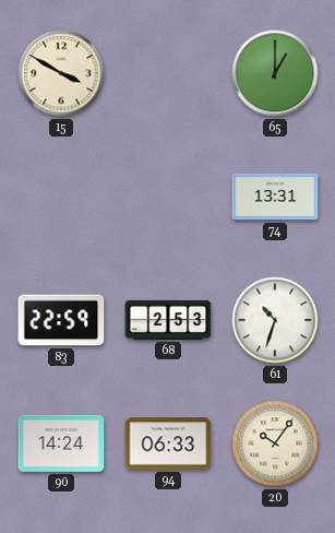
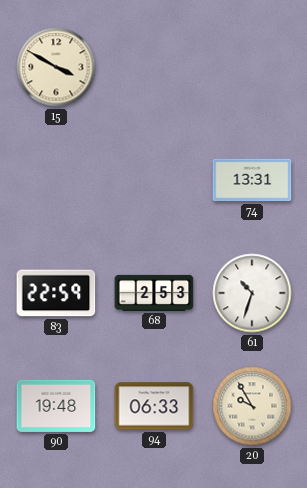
65: 1:00 -> none (275, 73)
90: 14:24 -> 19:48 (56, 406)
20: 10:06 -> 9:55 (252, 406)
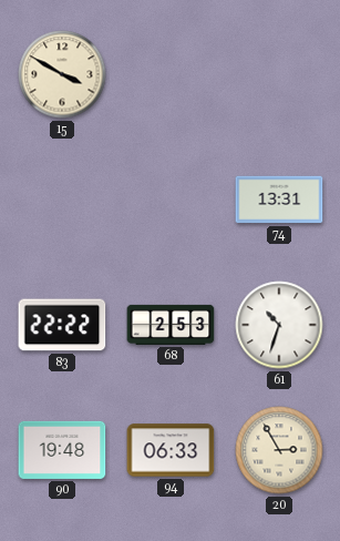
83: 22:59 -> 22:22 (62, 325)
20: 9:55 -> 2:55 (279, 450)
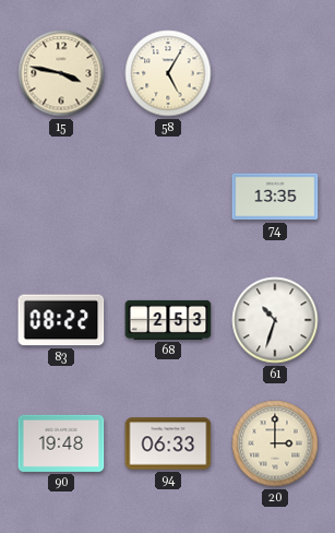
15: 3:50 -> 3:47 (61, 73)
58: none -> 5:05 (168, 73)
74: 13:31 -> 13:35 (275, 197)
83: 22:22 -> 08:22 (61, 320)
20: 2:55 -> 3:00 (275, 443)
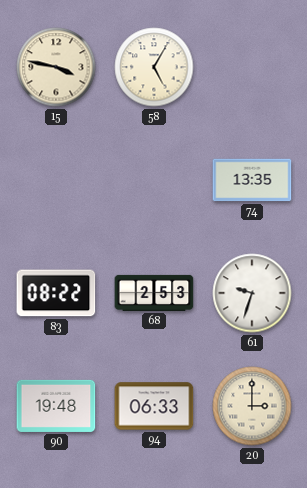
61: 10:33 -> 9:33 (252, 293)
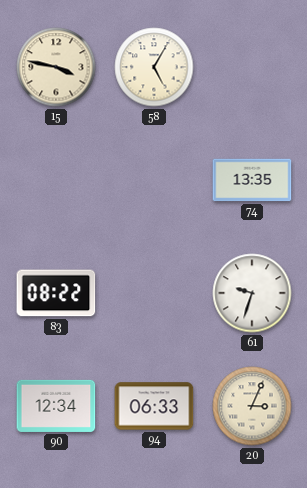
68: 2:53 -> none (154, 293)
90: 19:48 -> 12:34 (56, 406)
20: 3:00 -> 3:04 (252, 406)
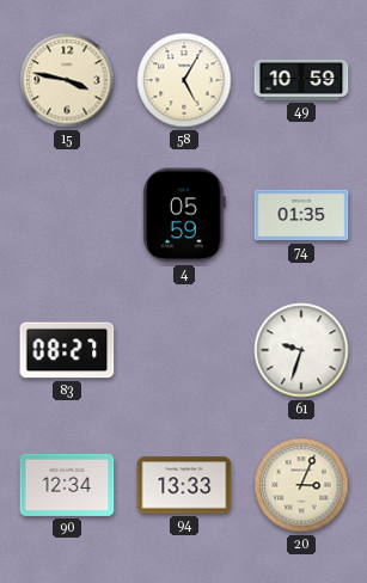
49: none -> 10:59 (301, 80)
4: none -> 05:59 (185, 215)
74: 13:35 -> 01:35 (301, 215)
83: 08:22 -> 08:27 (67, 350)
94: 06:33 -> 13:33 (184, 485)
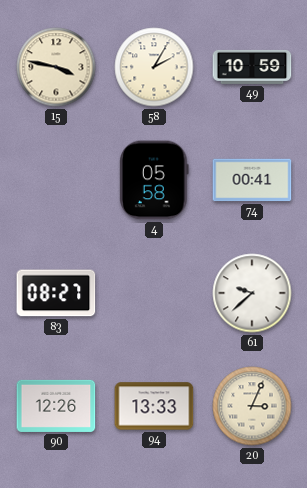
58: 5:05 -> 2:05 (154, 67)
4: 05:59 -> 05:58 (155, 180)
74: 01:35 -> 00:41 (252, 180)
61: 9:33 -> 9:38 (252, 293)
90: 12:34 -> 12:26 (56, 406)
